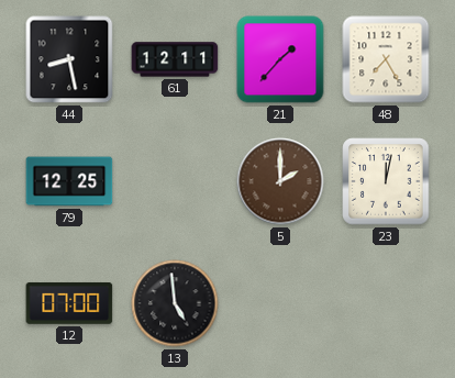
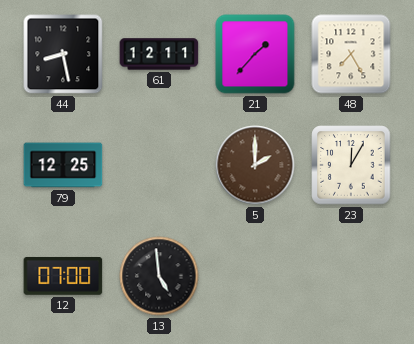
23: 12:02 -> 12:05 (351, 165)
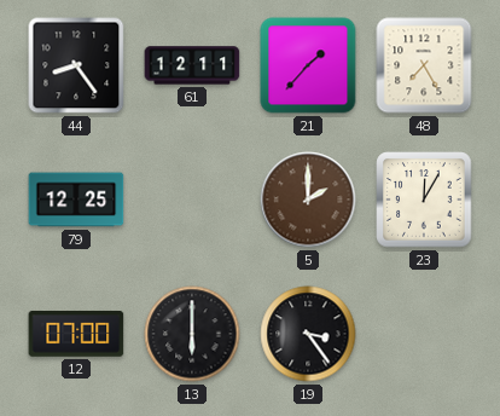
44: 8:28 -> 8:24 (76, 65)
13: 4:59 -> 6:00 (192, 334)
19: none -> 3:24 (308, 334)
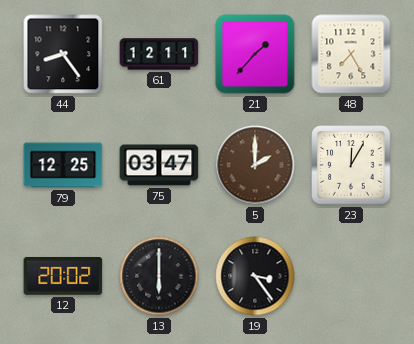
75: none -> 03:47 (159, 165)
12: 07:00 -> 20:02 (63, 276)
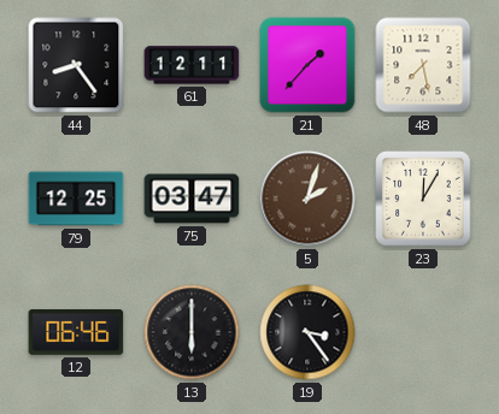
48: 7:25 -> 7:28 (423, 65)
5: 2:00 -> 2:03 (307, 199)
12: 20:02 -> 06:46 (76, 332)
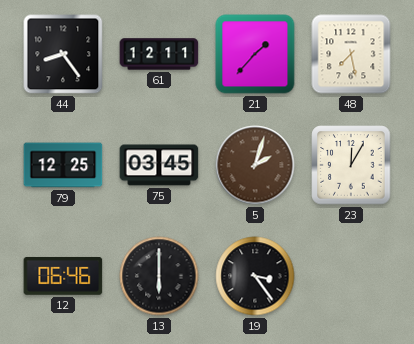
75: 03:47 -> 03:45 (159, 165)
